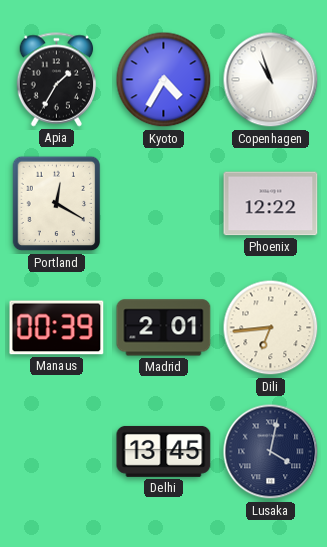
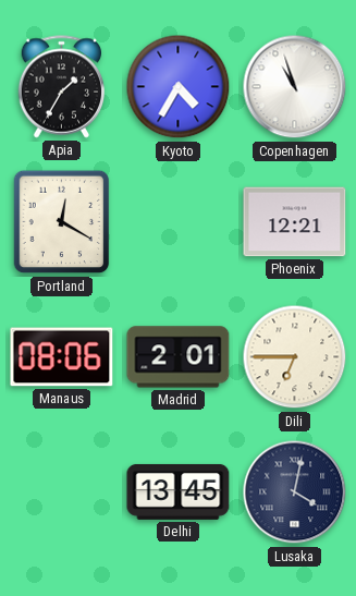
Phoenix: 12:22 -> 12:21 (295, 222)
Manaus: 00:39 -> 08:06 (62, 357)
Dili: 6:44 -> 6:45 (295, 357)
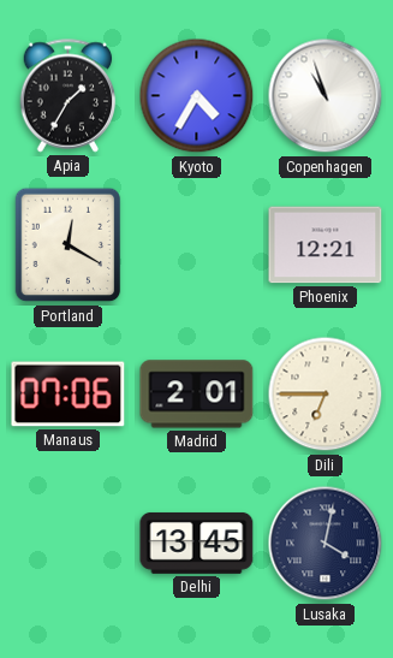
Manaus: 08:06 -> 07:06 (69, 395)
